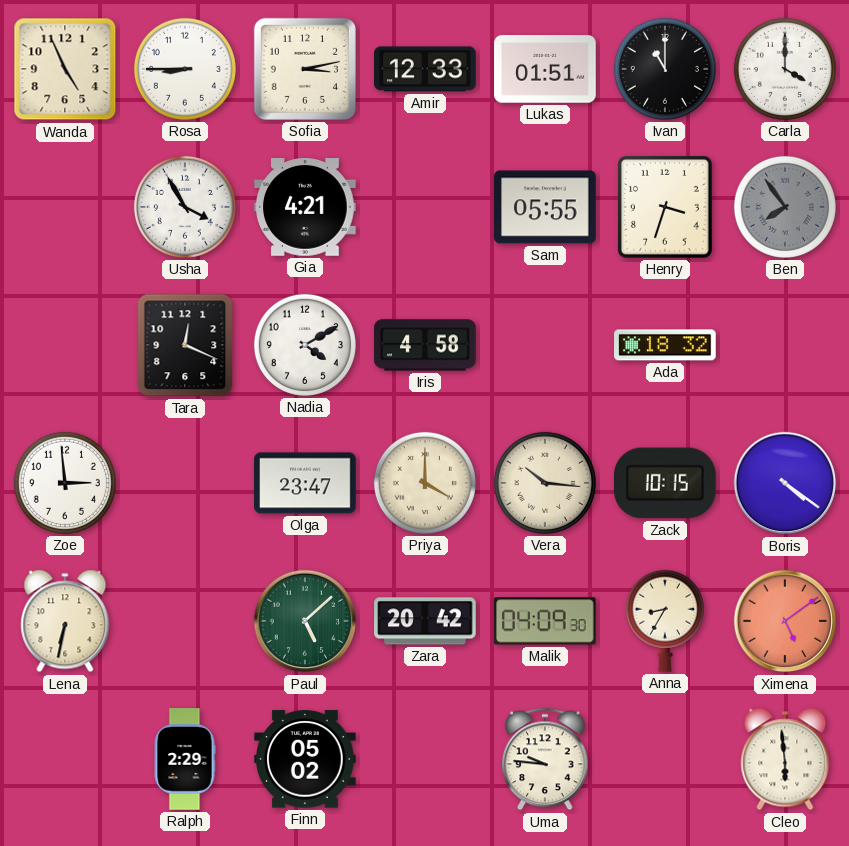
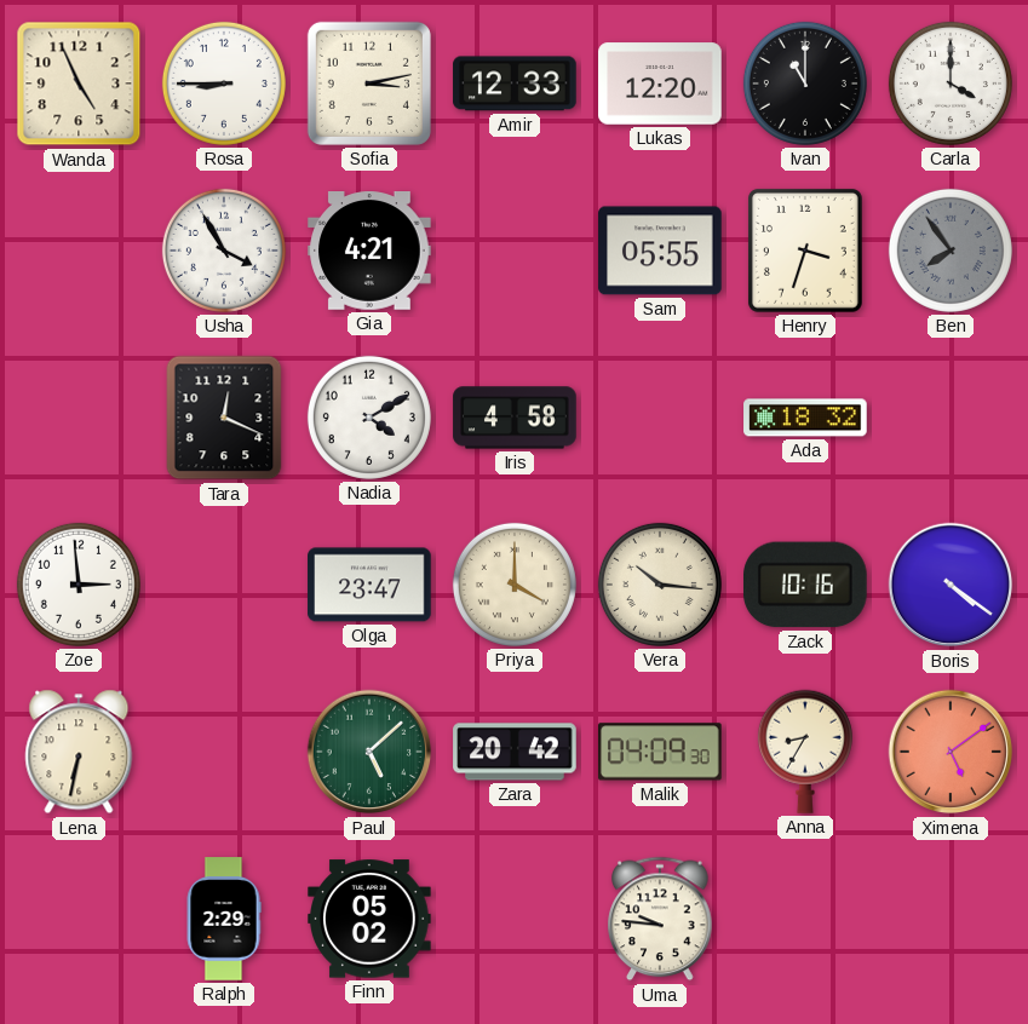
Lukas: 01:51 -> 12:20 (660, 84)
Zack: 10:15 -> 10:16 (806, 585)
Cleo: 5:59 -> none (785, 759)
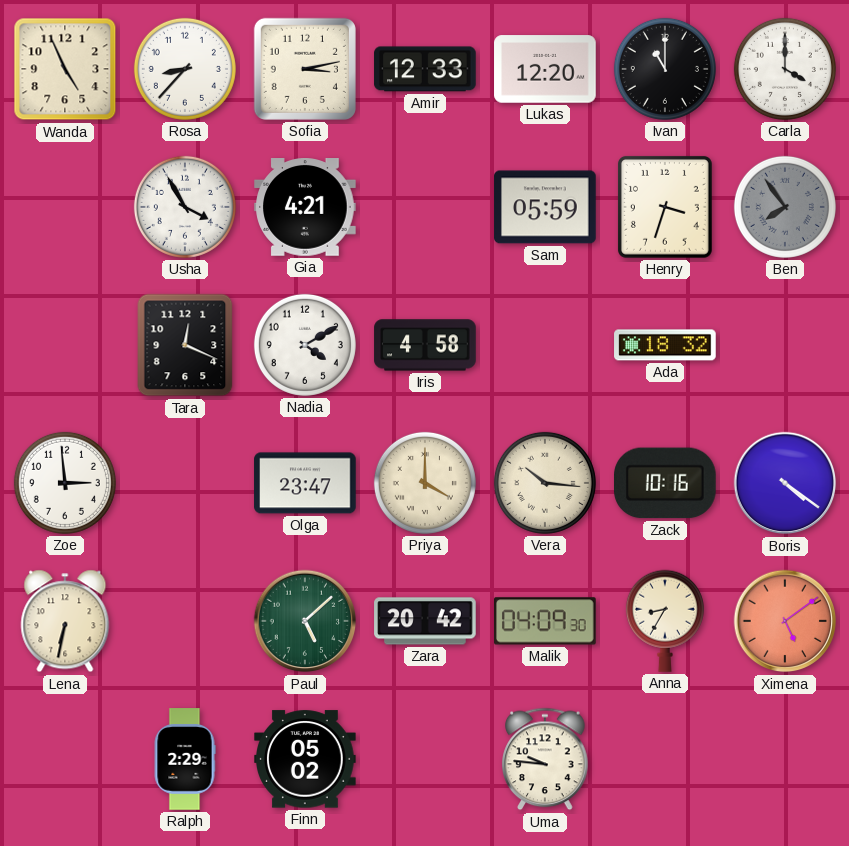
Rosa: 8:45 -> 8:37 (185, 69)
Sam: 05:55 -> 05:59 (545, 207)
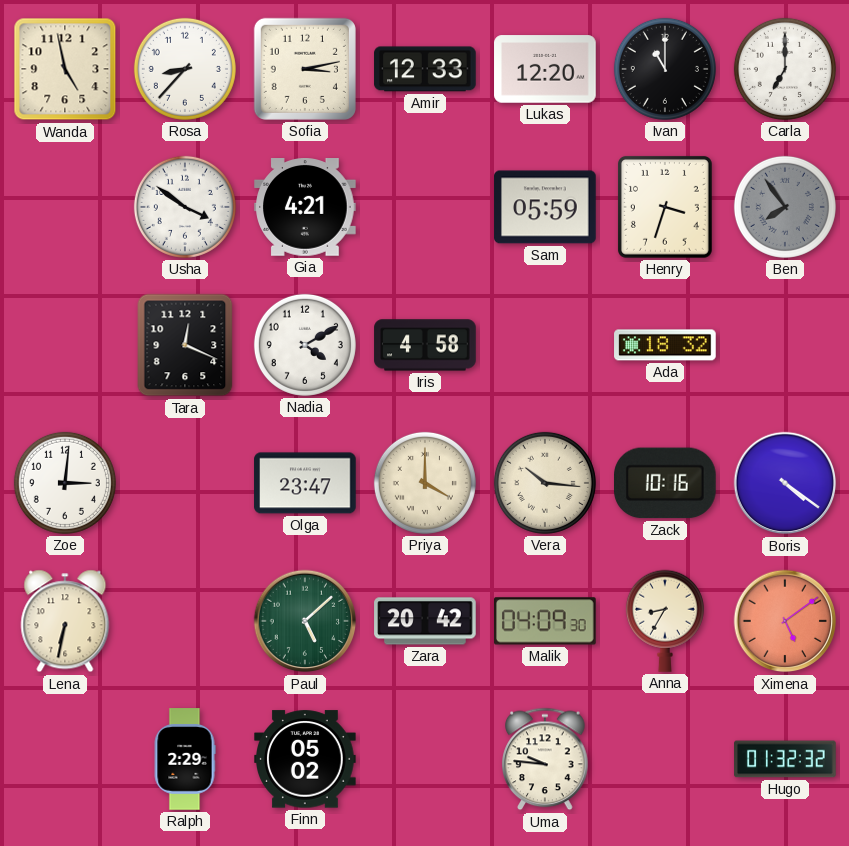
Wanda: 4:56 -> 4:58 (65, 69)
Carla: 4:00 -> 7:00 (785, 69)
Usha: 3:55 -> 3:51 (185, 207)
Zoe: 2:59 -> 3:01 (65, 483)
Hugo: none -> 01:32 (785, 759)
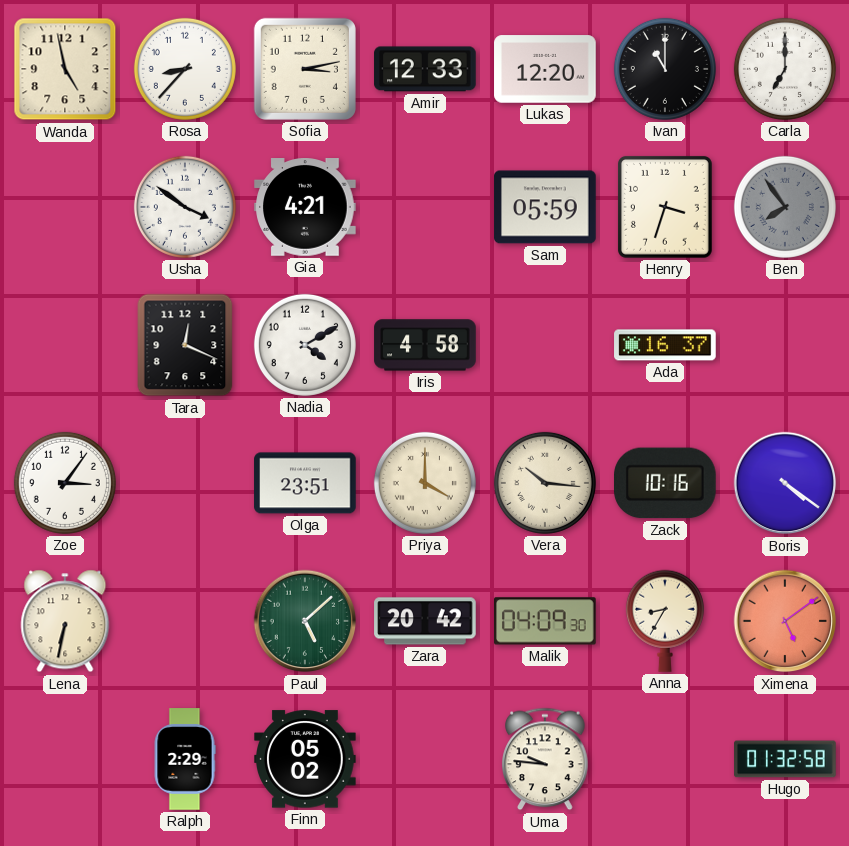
Ada: 18:32 -> 16:37 (665, 345)
Zoe: 3:01 -> 3:06 (65, 483)
Olga: 23:47 -> 23:51 (305, 483)
Hugo: 01:32:32 -> 01:32:58 (785, 759)
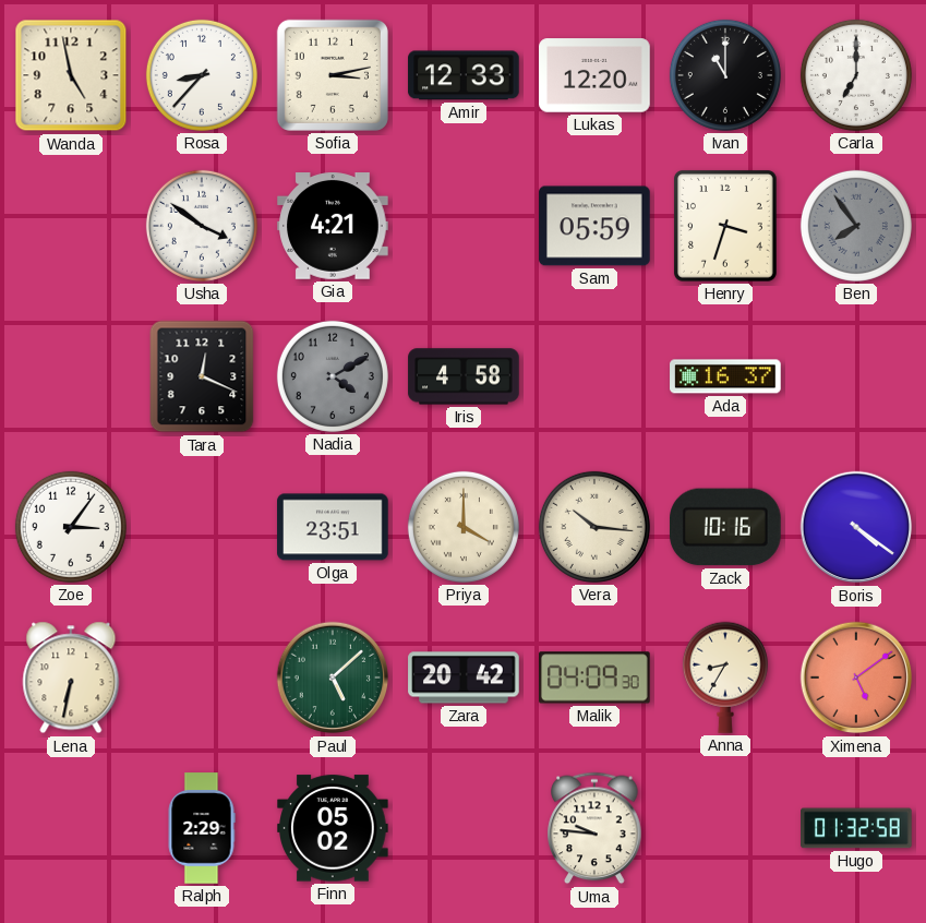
Nadia dial: white -> grey (333, 376)
